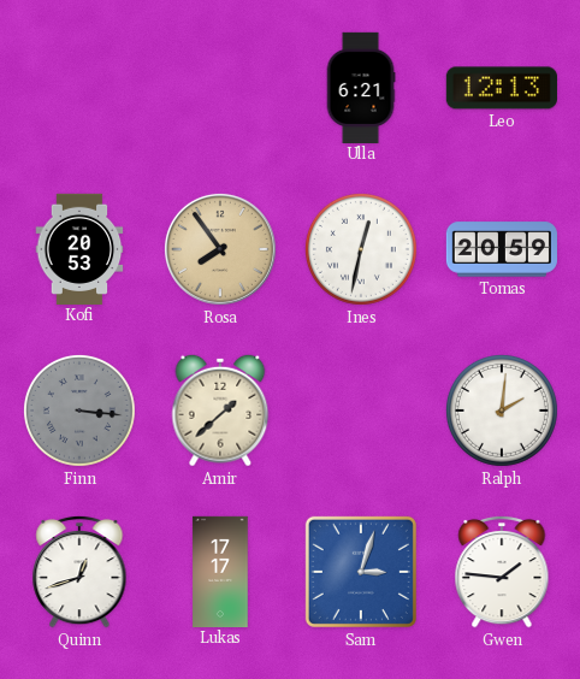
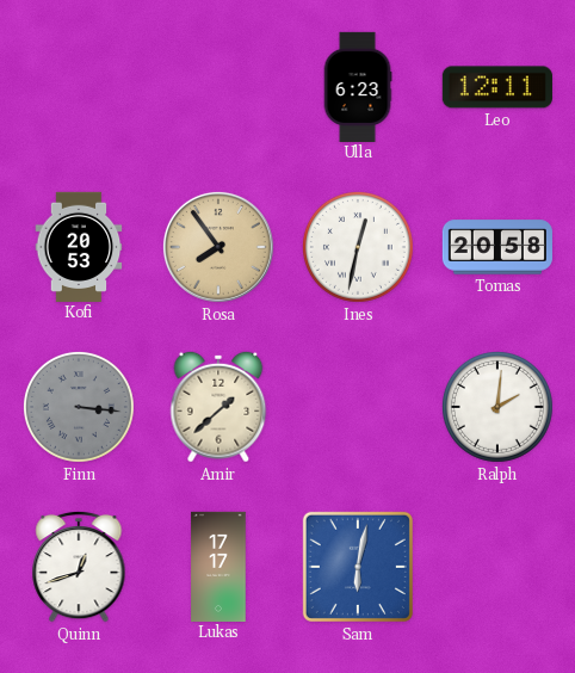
Ulla: 6:21 -> 6:23 (358, 86)
Leo: 12:13 -> 12:11 (497, 87)
Tomas: 20:59 -> 20:58 (497, 247)
Sam: 3:03 -> 6:02 (358, 567)
Gwen: 1:46 -> none (502, 572)
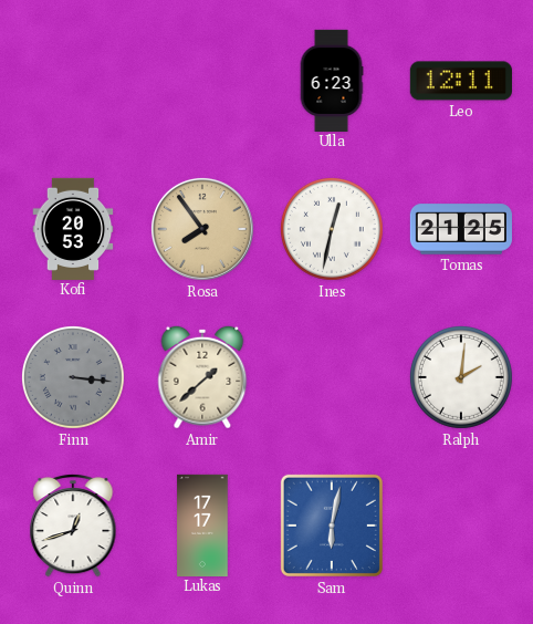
Tomas: 20:58 -> 21:25 (461, 229)
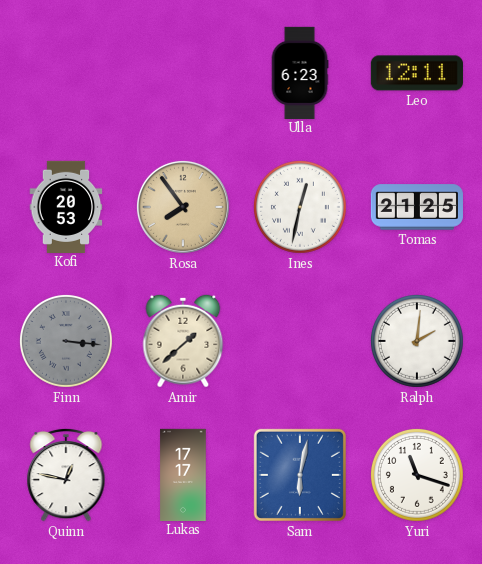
Quinn: 12:42 -> 12:47 (66, 475)
Yuri: none -> 11:18 (417, 475)
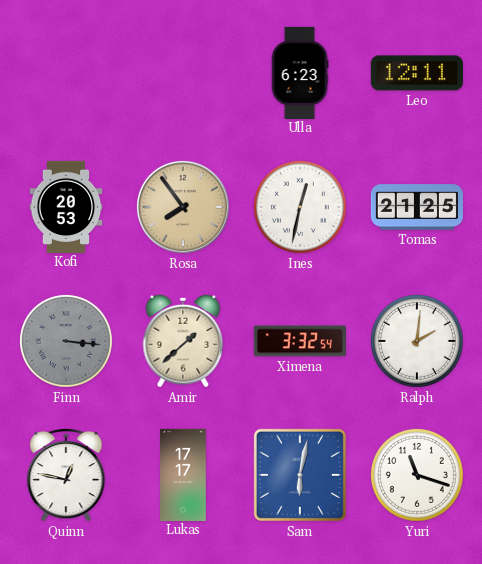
Ximena: none -> 3:32 (300, 341)
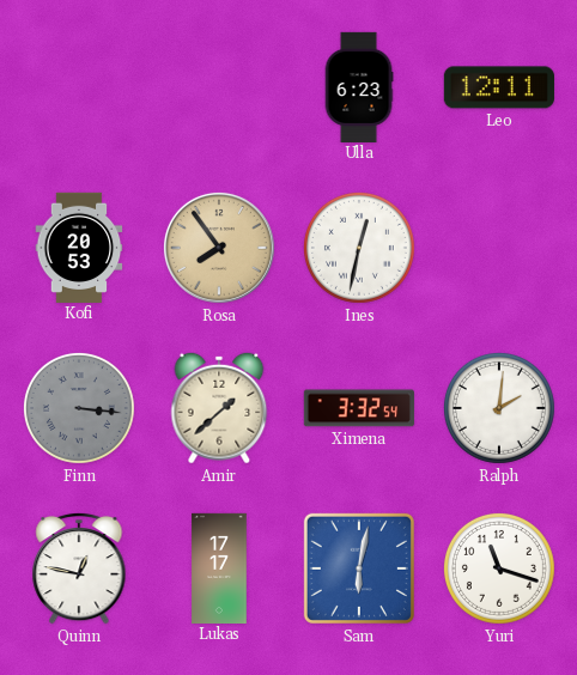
Tomas: 21:25 -> none (417, 207)
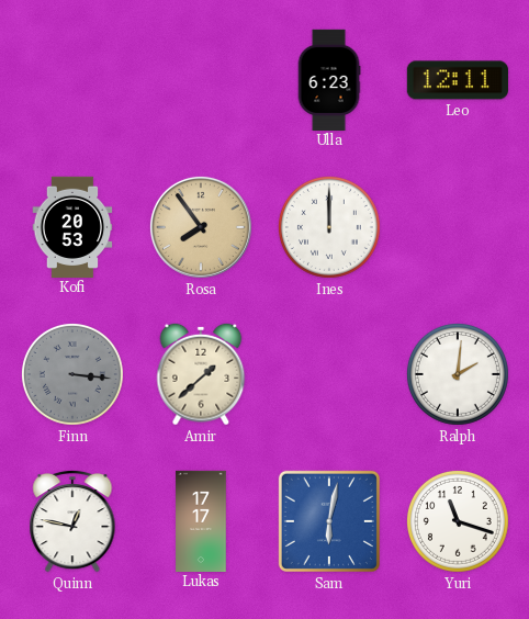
Ines: 12:32 -> 12:00 (329, 227)
Ximena: 3:32 -> none (359, 408)
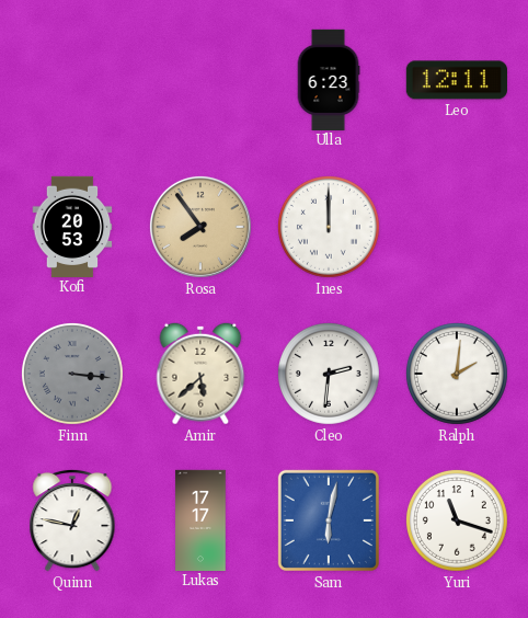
Amir: 1:38 -> 5:38 (200, 374)
Cleo: none -> 2:31 (329, 374)
